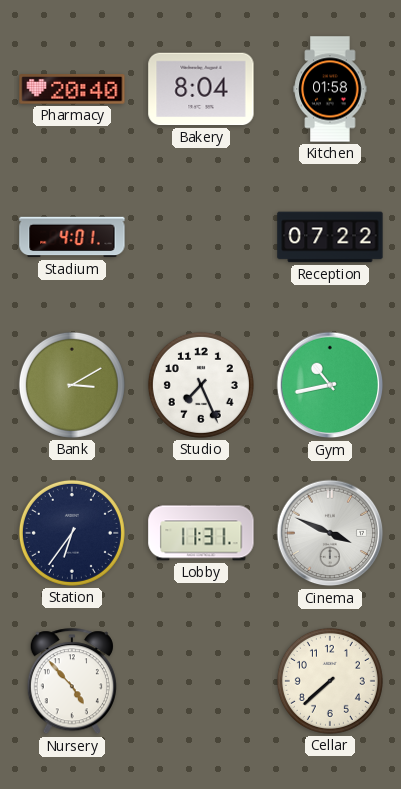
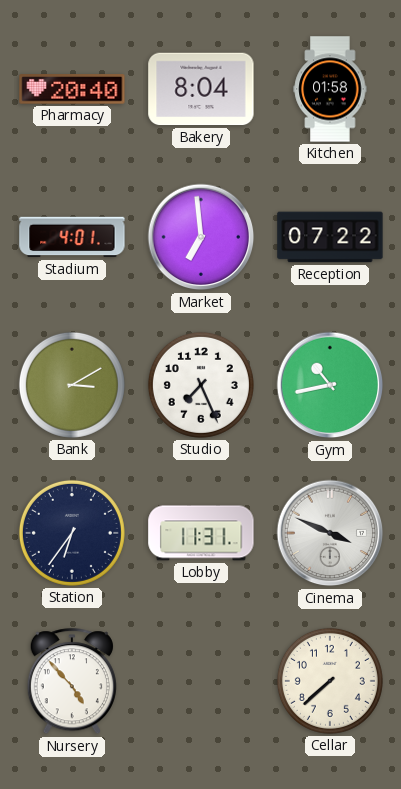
Market: none -> 6:59 (201, 237)
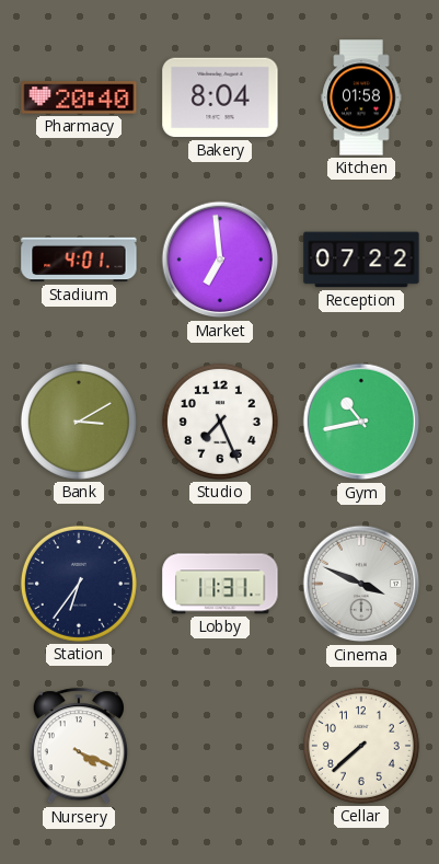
Nursery: 4:53 -> 4:19 (79, 747)
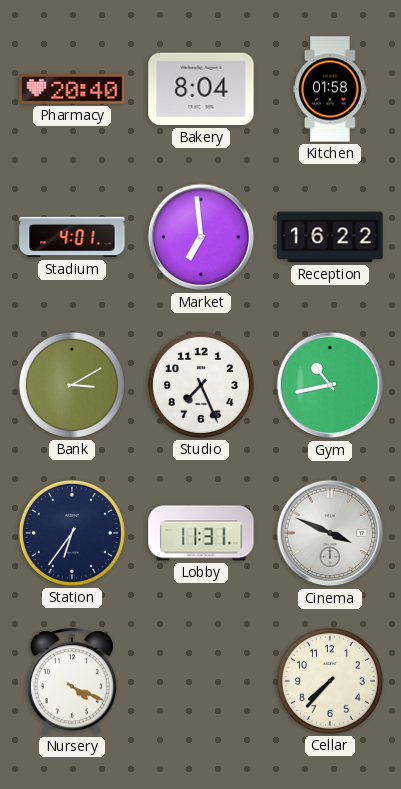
Reception: 07:22 -> 16:22 (330, 237)
Cellar: 7:38 -> 7:37 (330, 681)
